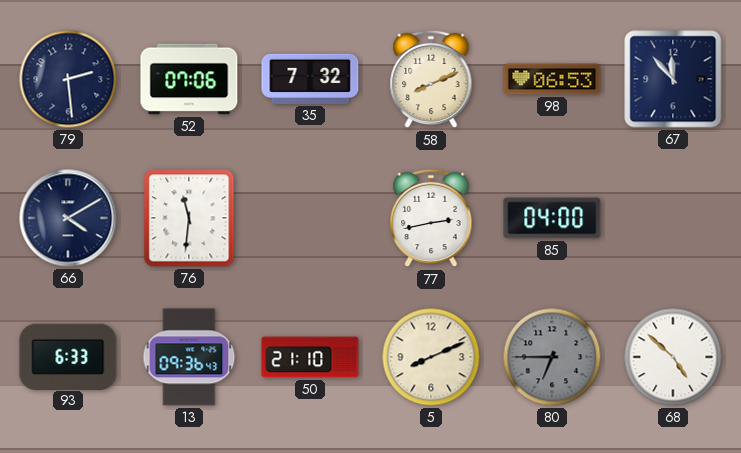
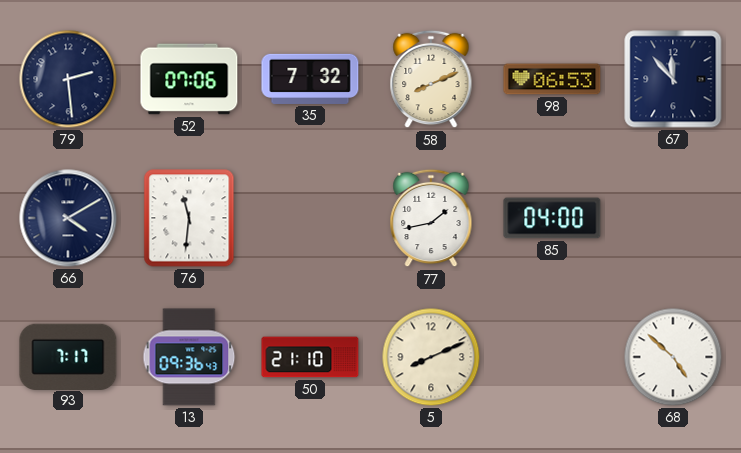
77: 2:43 -> 1:43 (431, 218)
93: 6:33 -> 7:17 (68, 356)
80: 6:45 -> none (552, 357)
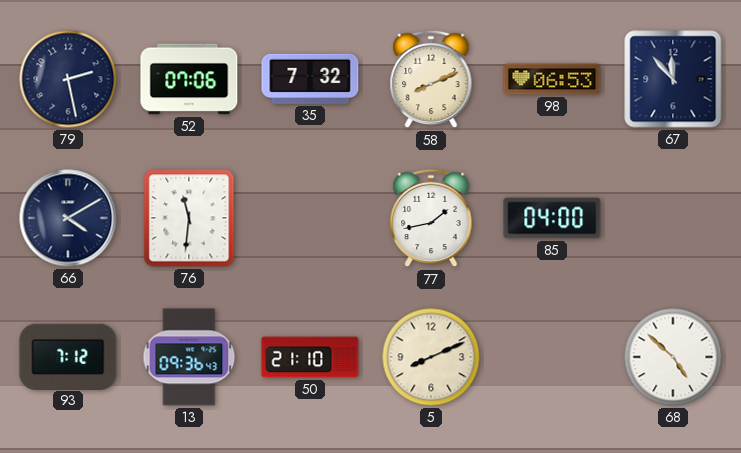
79: 2:29 -> 2:28 (68, 79)
93: 7:17 -> 7:12 (68, 356)
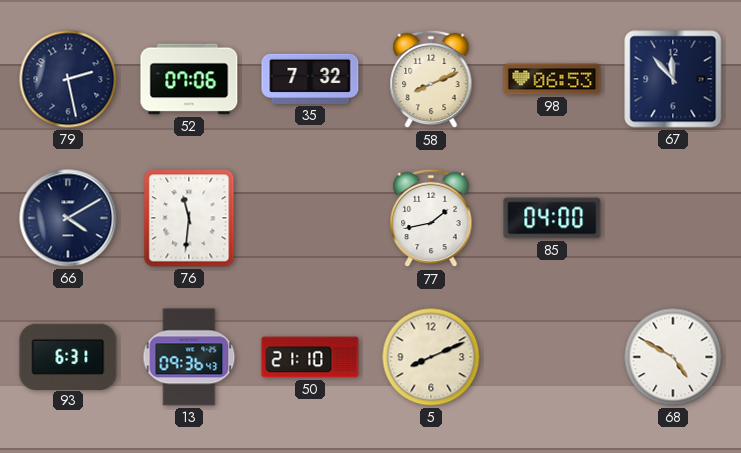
93: 7:12 -> 6:31 (68, 356)
68: 4:52 -> 4:50 (673, 357)
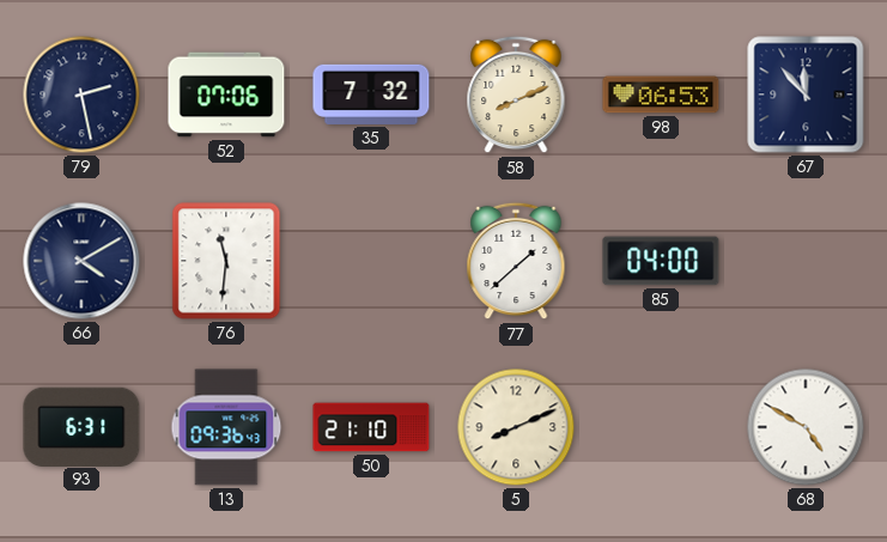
77: 1:43 -> 1:38 (516, 261)
